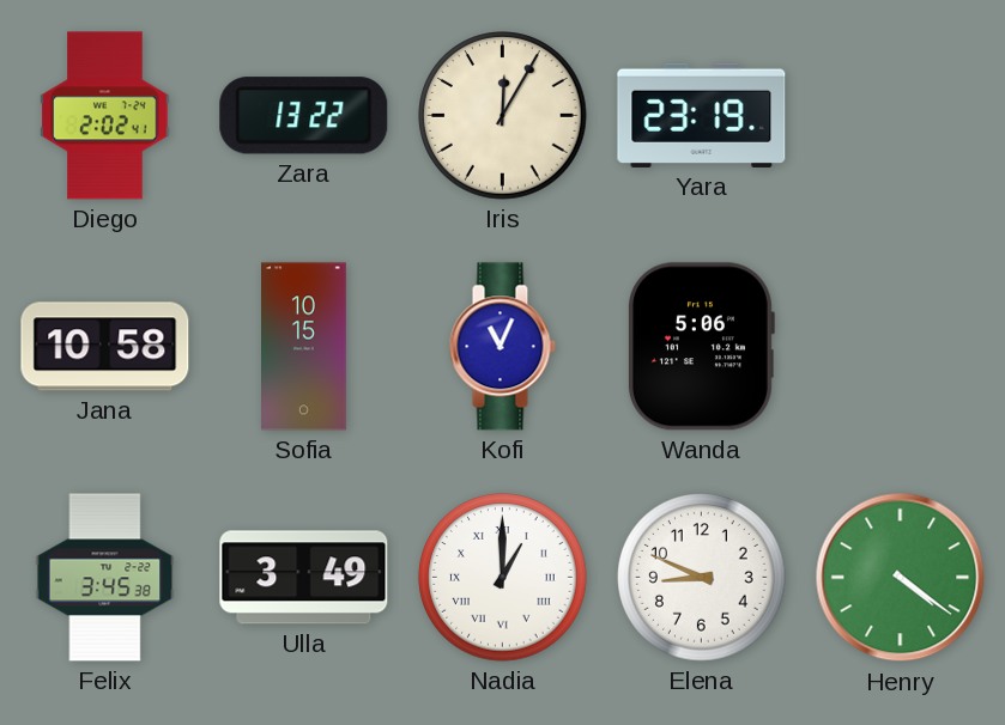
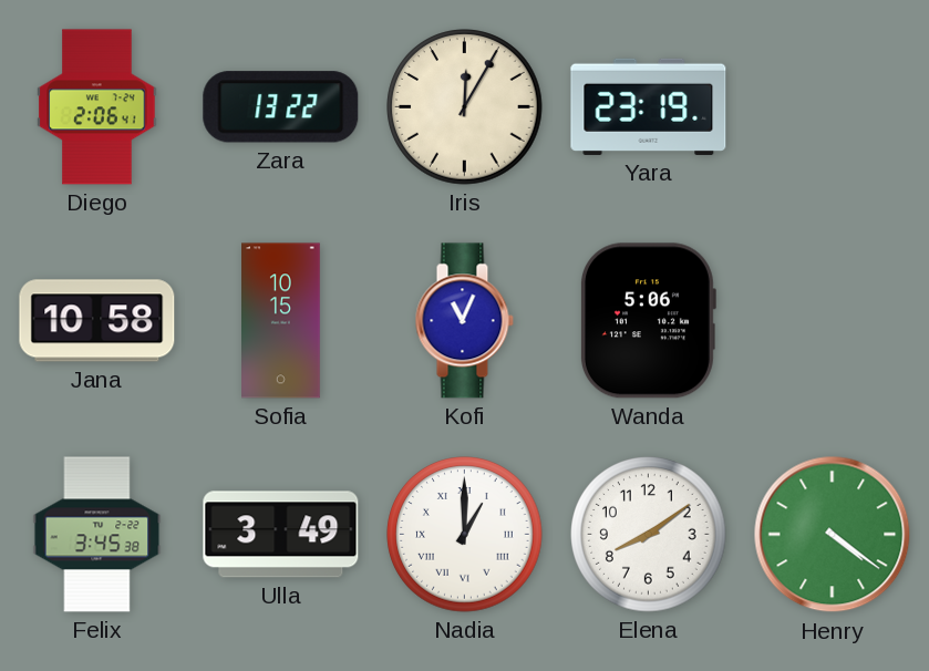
Diego: 2:02 -> 2:06 (97, 107)
Elena: 8:49 -> 8:09 (649, 535)
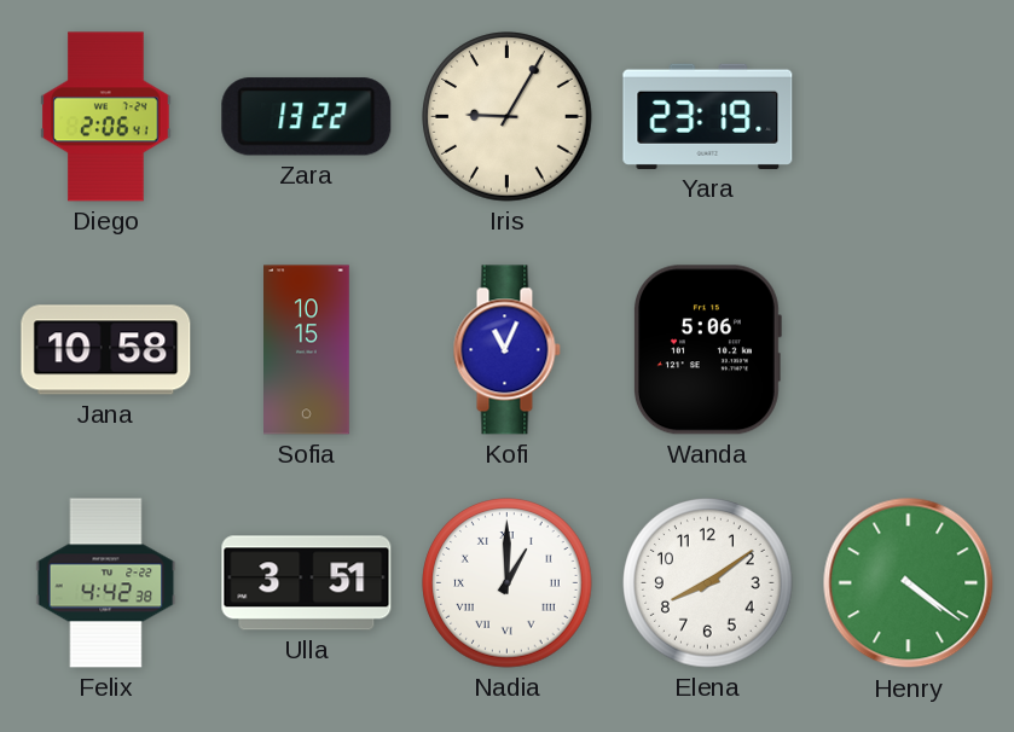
Iris: 12:05 -> 9:05 (508, 117)
Felix: 3:45 -> 4:42 (106, 583)
Ulla: 3:49 -> 3:51 (307, 583)
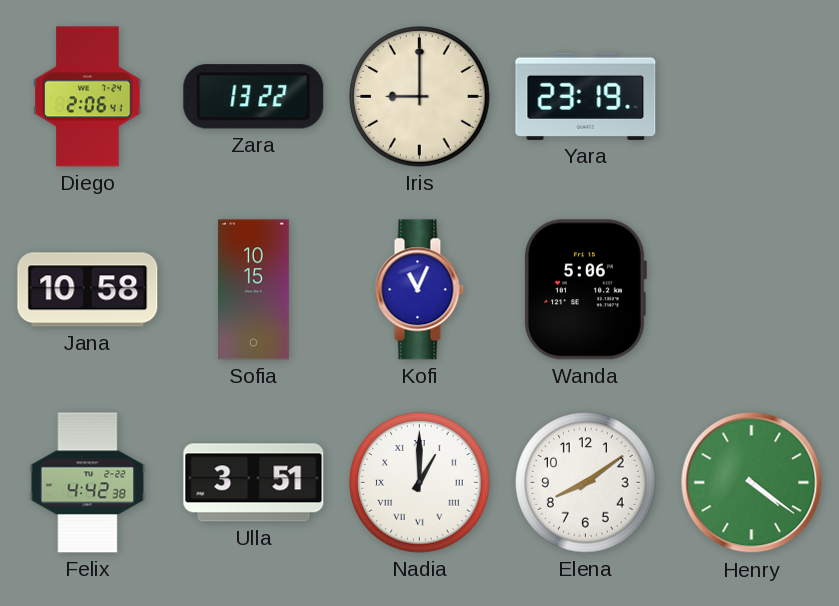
Iris: 9:05 -> 9:00 (420, 97)
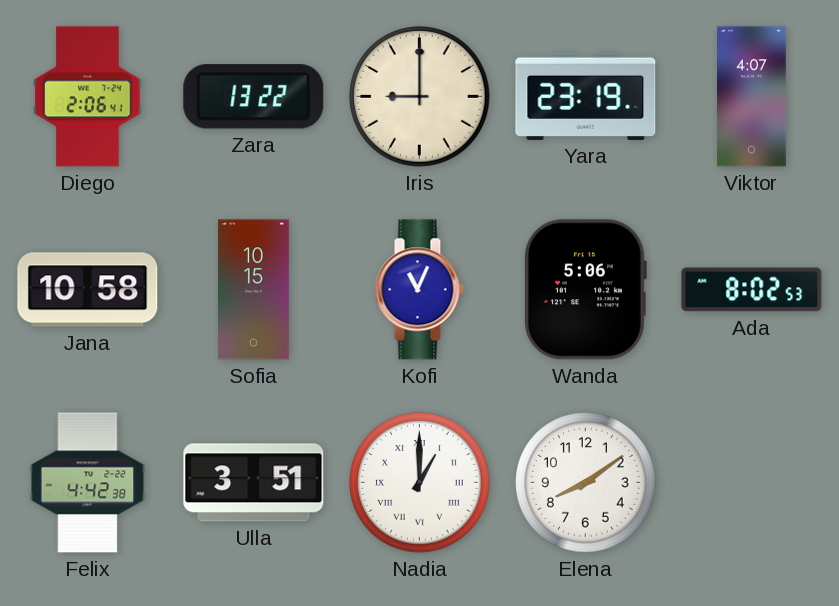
Viktor: none -> 4:07 (752, 97)
Ada: none -> 8:02 (752, 290)
Henry: 4:21 -> none (752, 483)
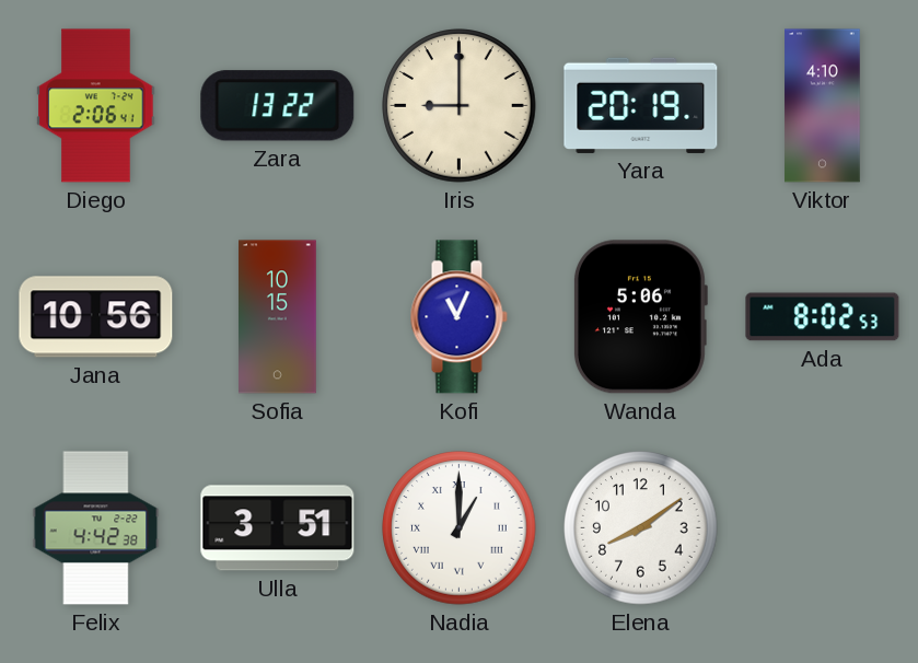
Yara: 23:19 -> 20:19 (641, 105)
Viktor: 4:07 -> 4:10 (823, 106)
Jana: 10:58 -> 10:56 (96, 317)
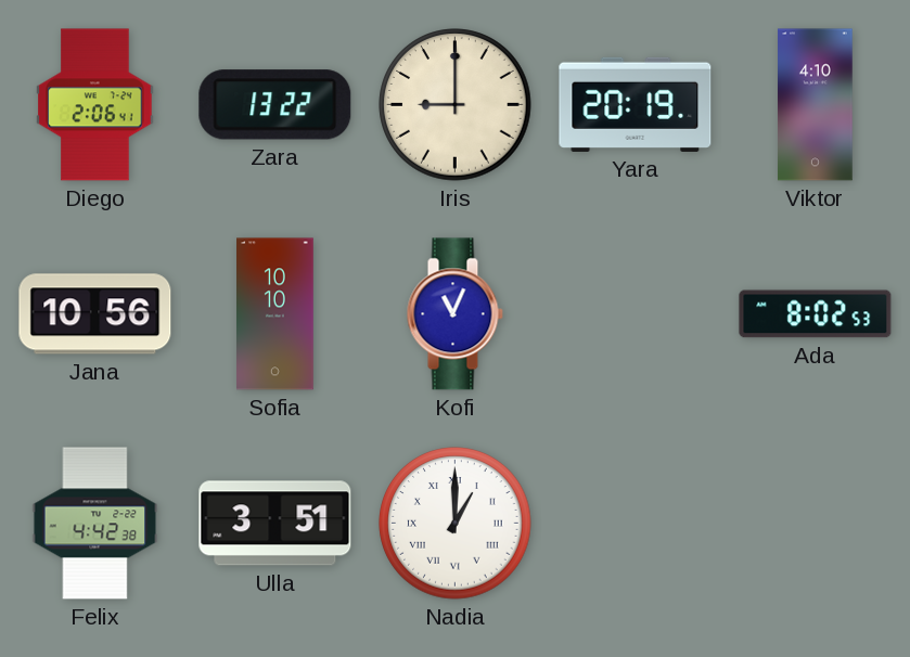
Sofia: 10:15 -> 10:10 (275, 314)
Wanda: 5:06 -> none (640, 317)
Elena: 8:09 -> none (641, 528)
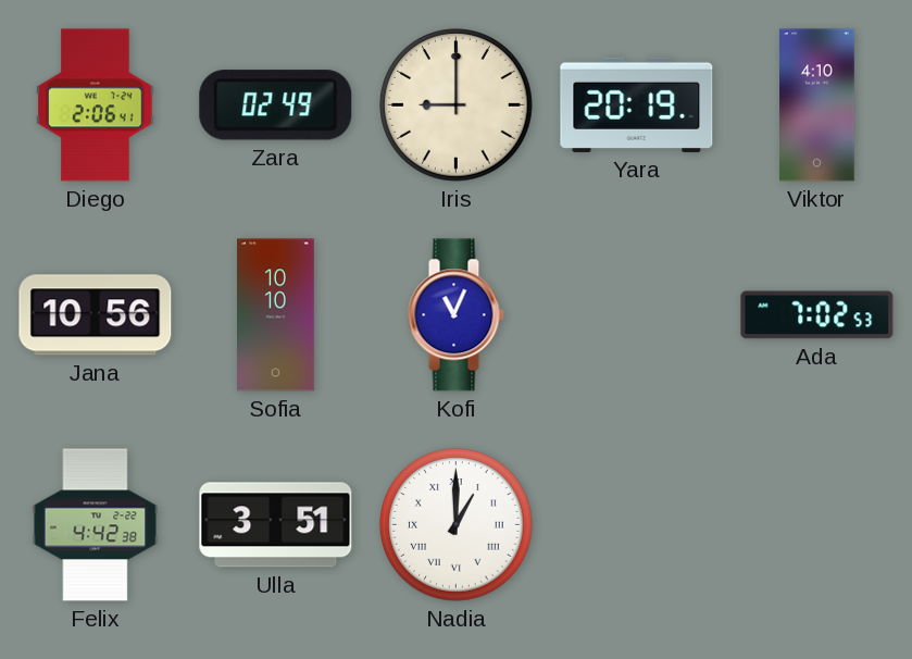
Zara: 13:22 -> 02:49 (276, 105)
Ada: 8:02 -> 7:02 (817, 315)
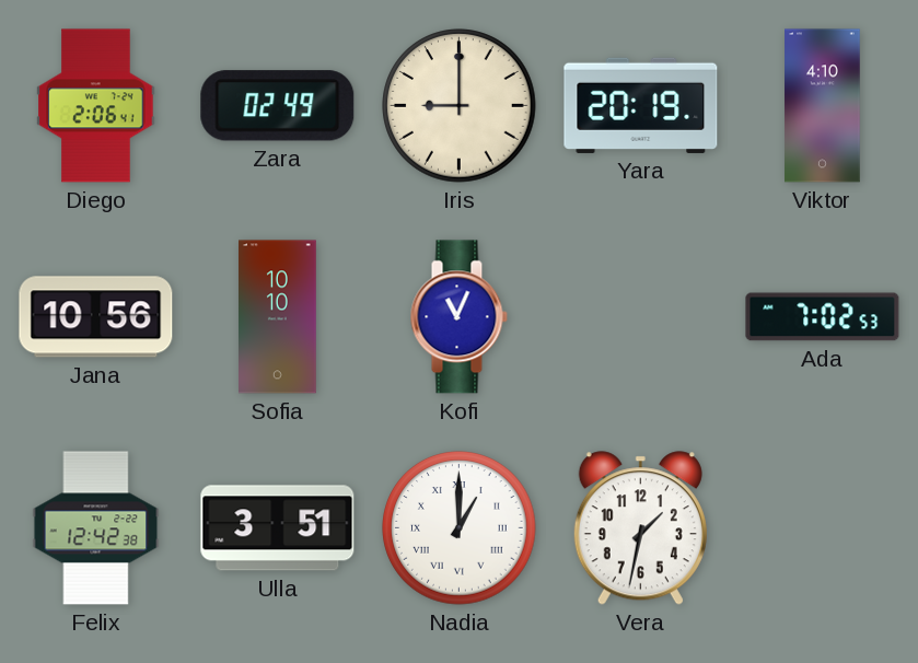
Felix: 4:42 -> 12:42 (96, 528)
Vera: none -> 1:32 (640, 528)
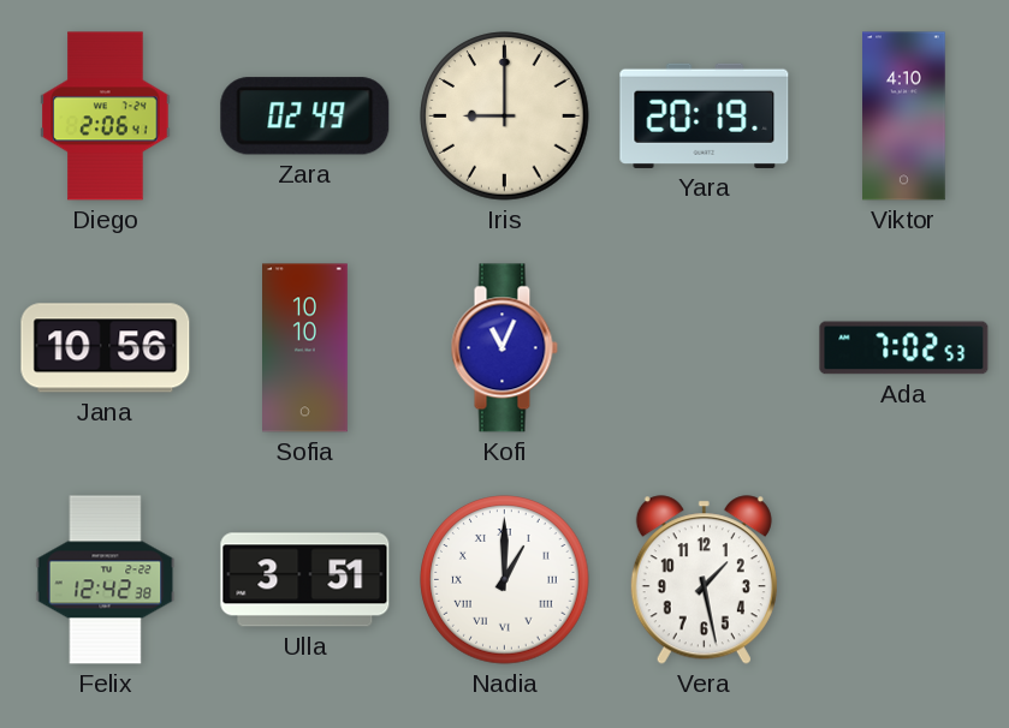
Vera: 1:32 -> 1:28 (704, 580)
